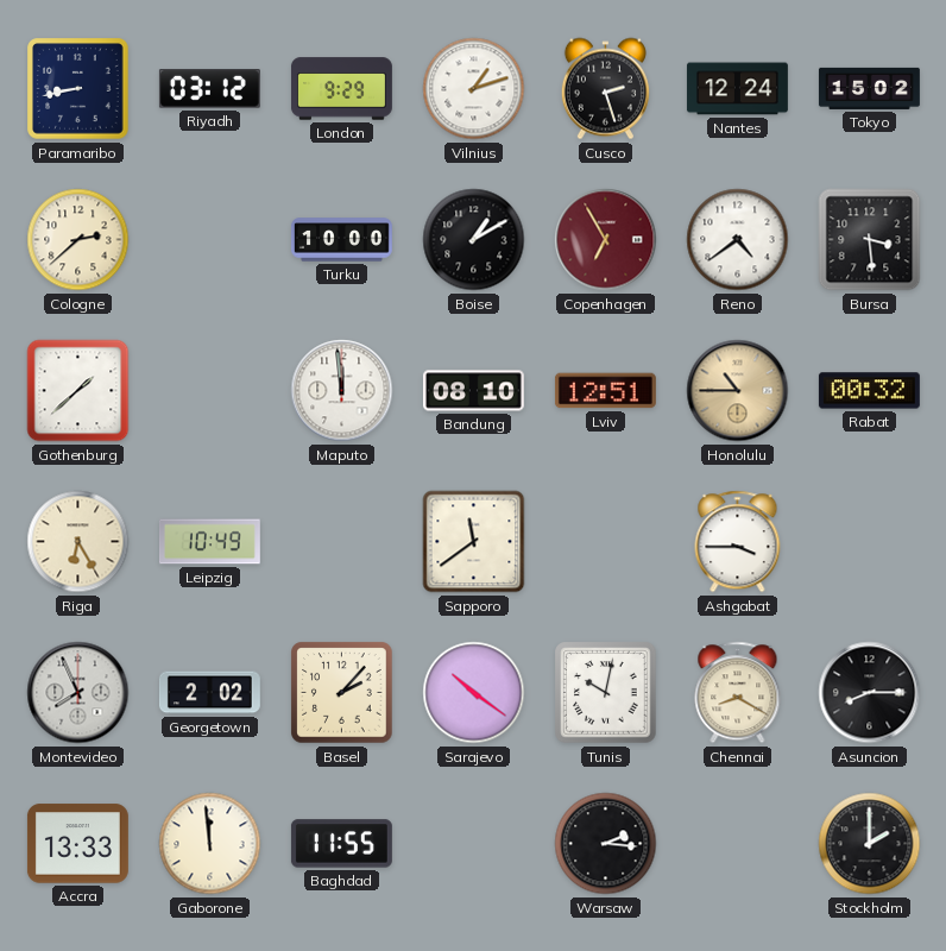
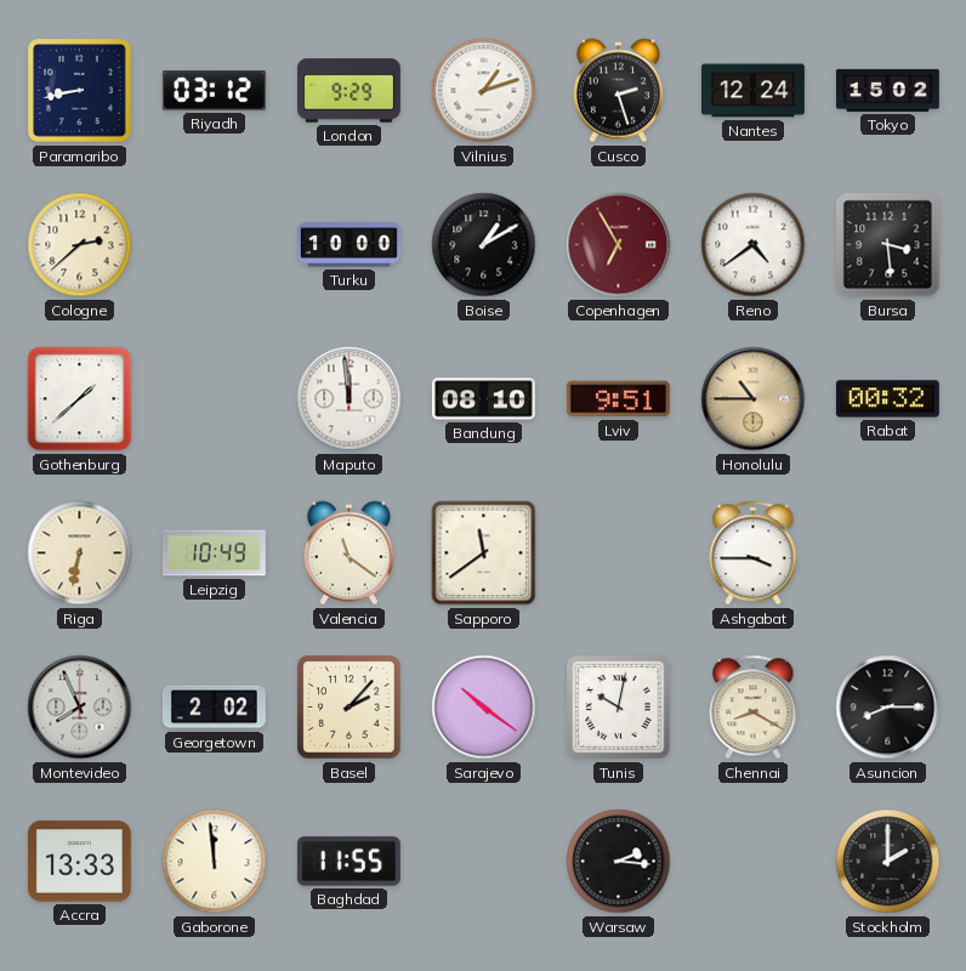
Lviv: 12:51 -> 9:51 (618, 399)
Riga: 6:25 -> 6:32 (80, 553)
Valencia: none -> 11:21 (348, 553)
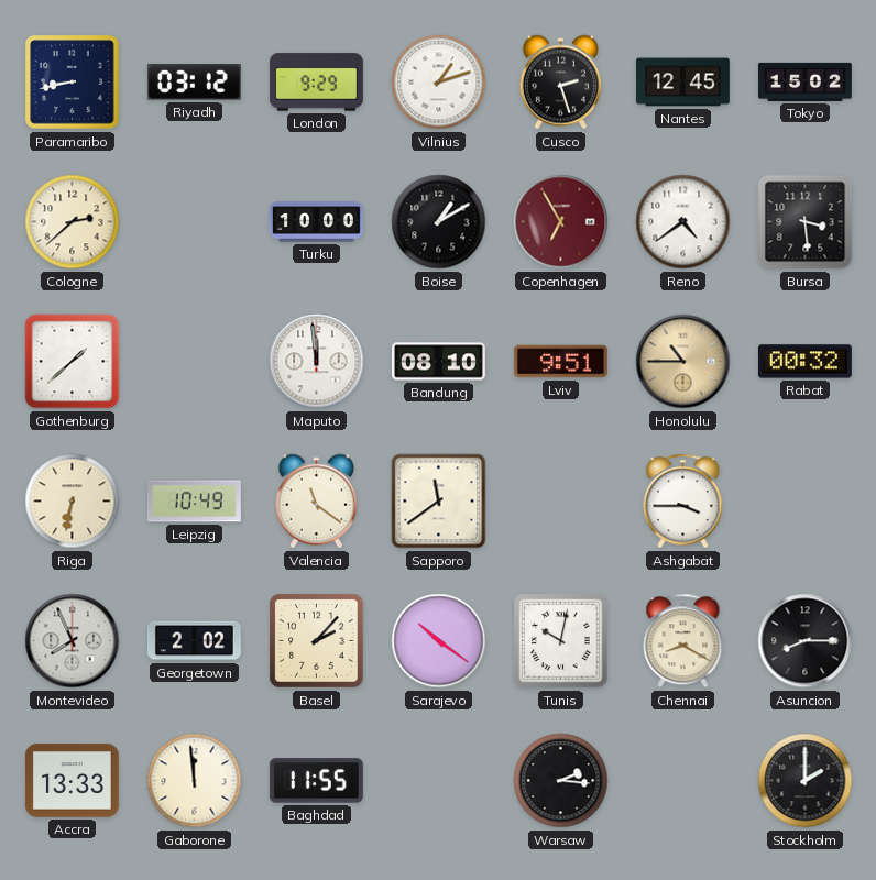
Nantes: 12:24 -> 12:45 (682, 82)
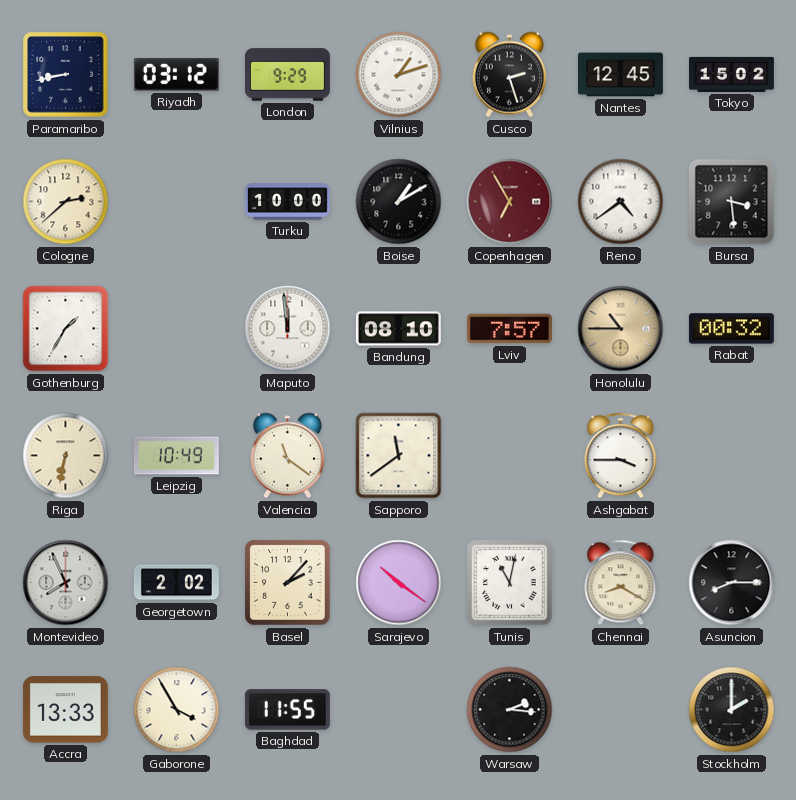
Gothenburg: 1:38 -> 1:35 (66, 329)
Lviv: 9:51 -> 7:57 (509, 329)
Tunis: 10:02 -> 11:02 (510, 583)
Gaborone: 11:59 -> 3:55 (177, 710)
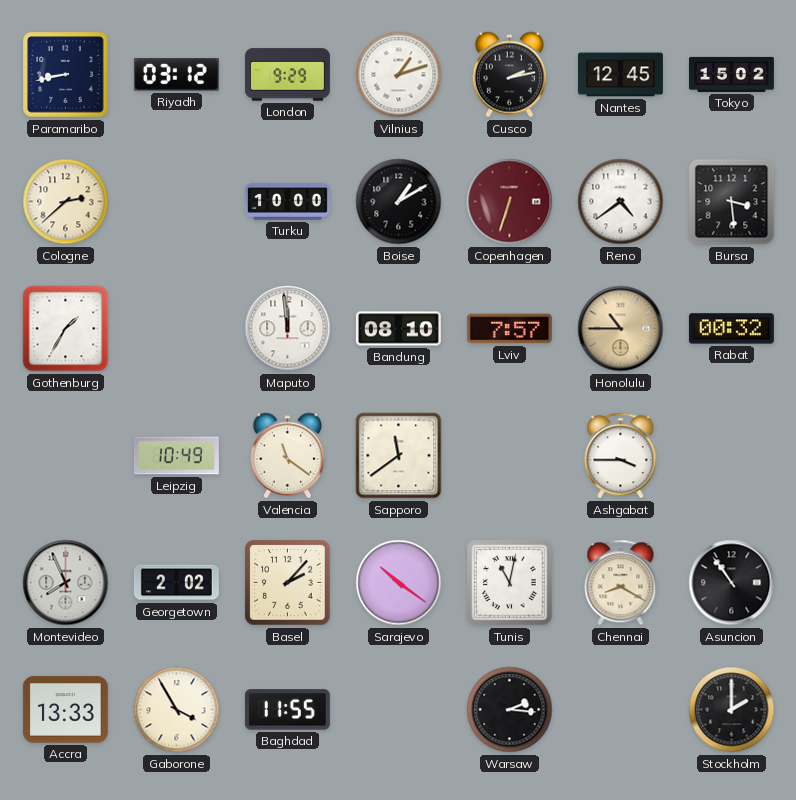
Cusco: 2:27 -> 2:13 (509, 75)
Copenhagen: 6:55 -> 6:33 (510, 202)
Riga: 6:32 -> none (66, 456)
Asuncion: 8:15 -> 10:54 (732, 583)
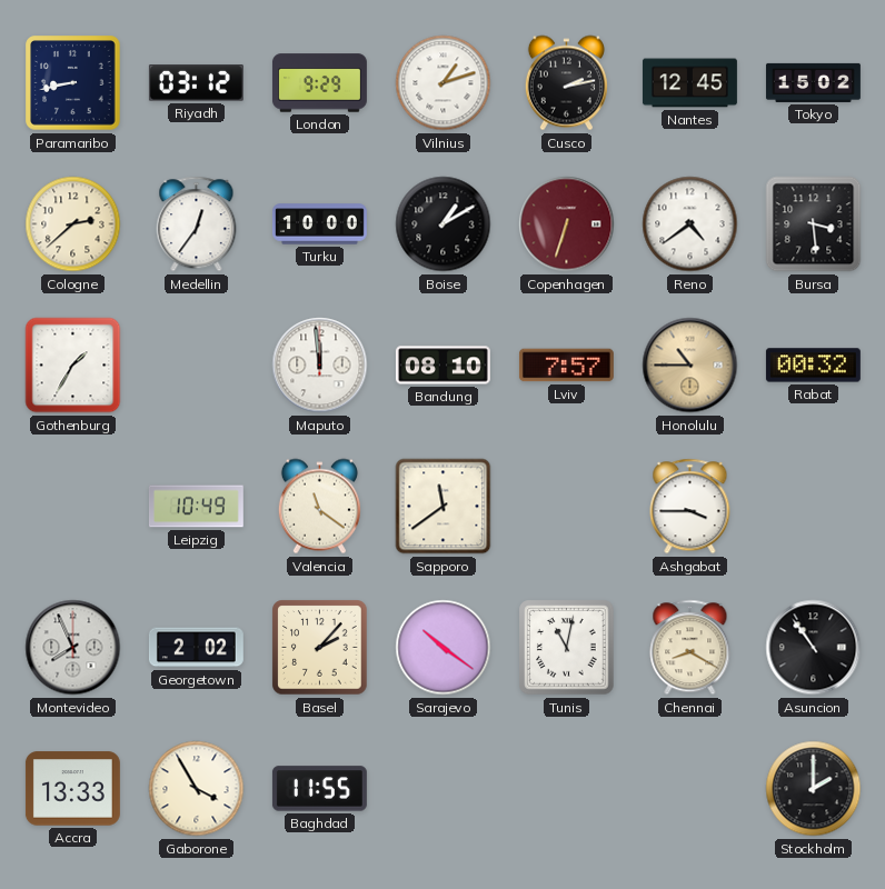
Medellin: none -> 12:36 (197, 224)
Warsaw: 2:16 -> none (510, 710)
